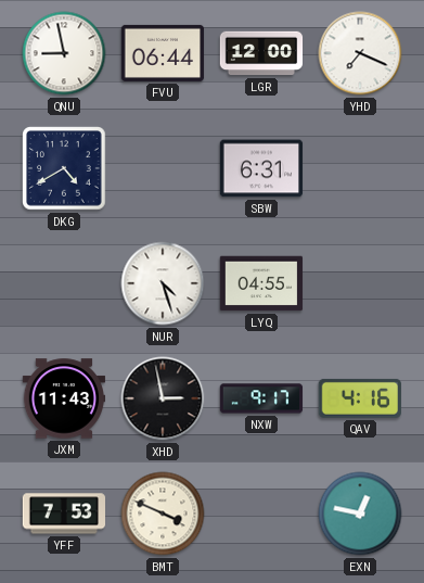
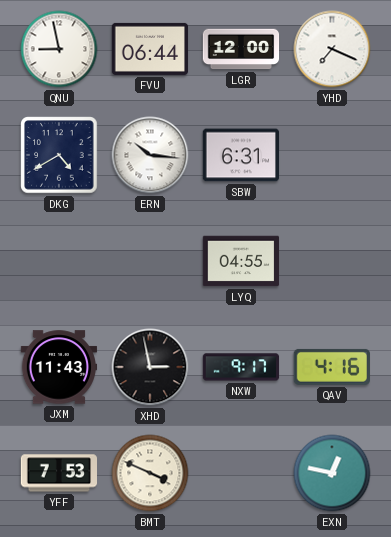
ERN: none -> 10:16 (150, 155)
NUR: 4:27 -> none (163, 283)
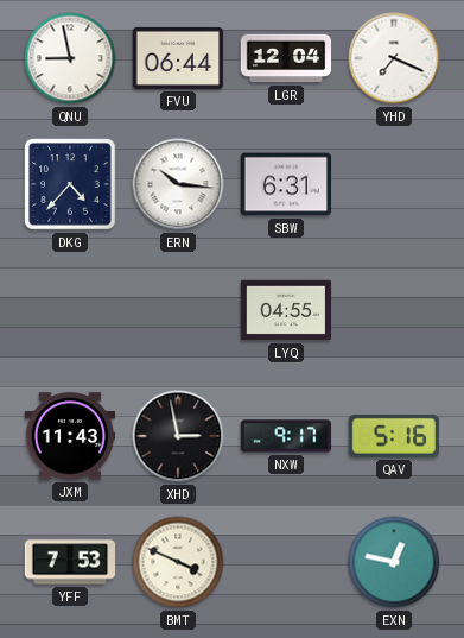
LGR: 12:00 -> 12:04 (286, 58)
DKG: 4:40 -> 4:37 (70, 184)
QAV: 4:16 -> 5:16 (394, 436)
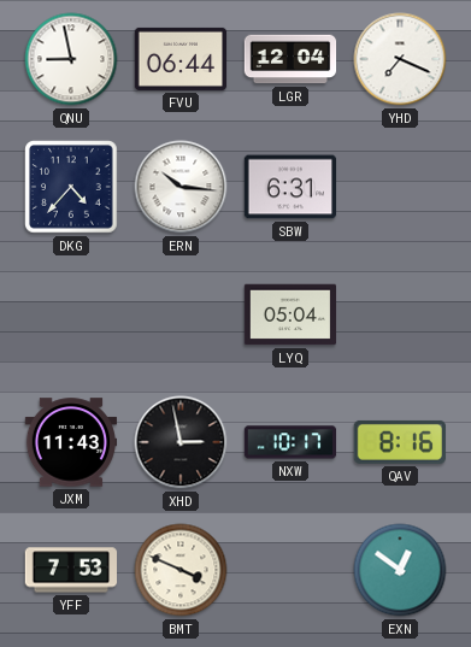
LYQ: 04:55 -> 05:04 (290, 314)
NXW: 9:17 -> 10:17 (290, 442)
QAV: 5:16 -> 8:16 (400, 442)
EXN: 12:47 -> 12:51 (400, 570)
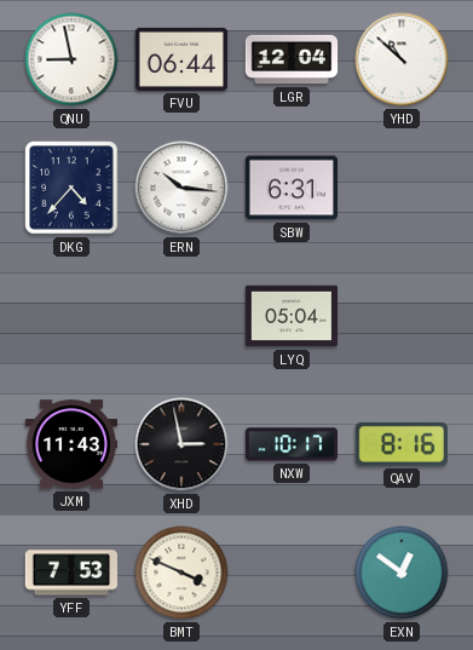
YHD: 7:19 -> 10:52 (402, 59)
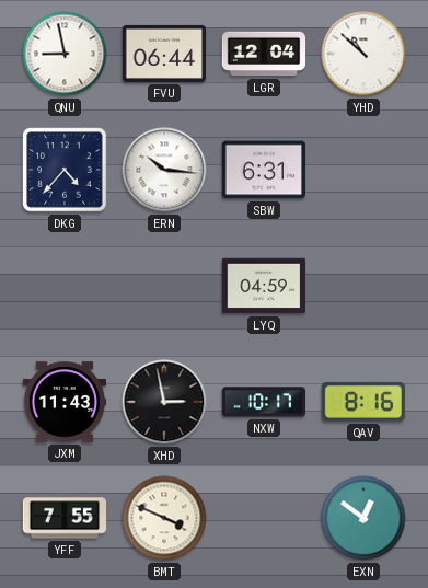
LYQ: 05:04 -> 04:59 (264, 286)
YFF: 7:53 -> 7:55 (65, 518)
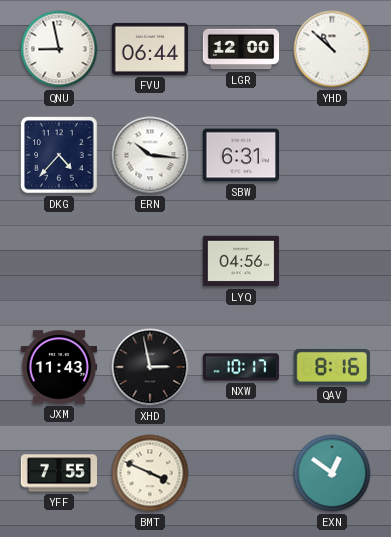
LGR: 12:04 -> 12:00 (241, 49)
LYQ: 04:59 -> 04:56 (241, 261)
